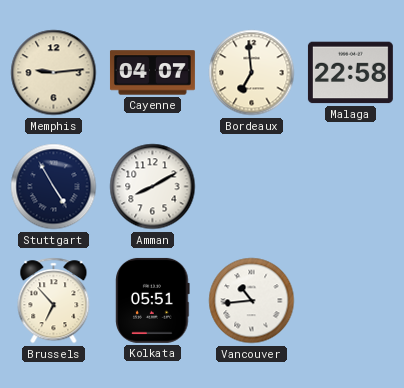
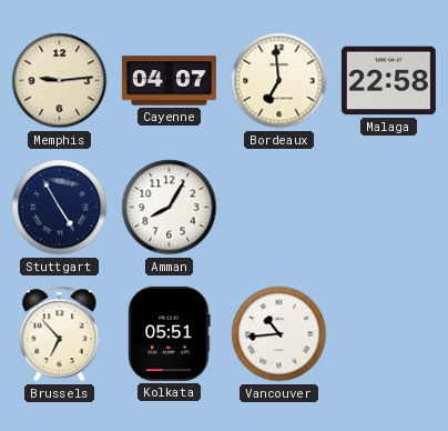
Amman: 8:10 -> 8:05 (170, 208)
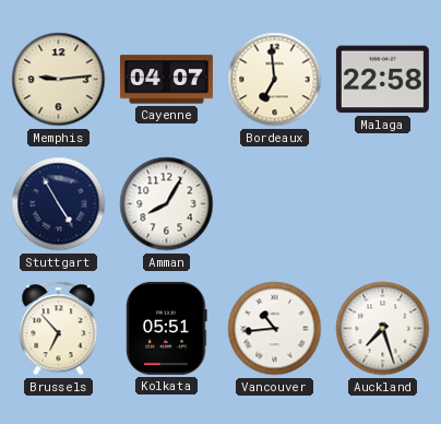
Auckland: none -> 7:27 (383, 329)
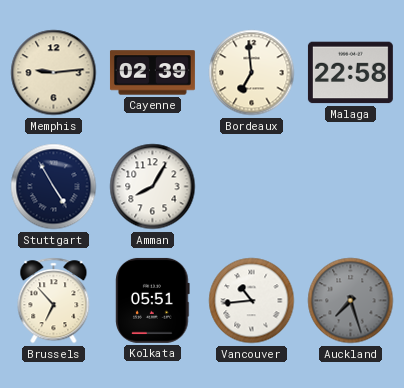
Cayenne: 04:07 -> 02:39 (152, 73)
Auckland dial: white -> grey (351, 301)
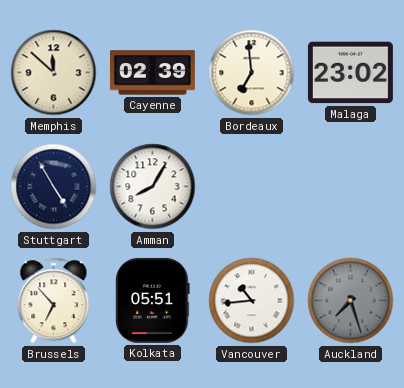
Memphis: 9:14 -> 11:52 (54, 73)
Malaga: 22:58 -> 23:02 (350, 73)
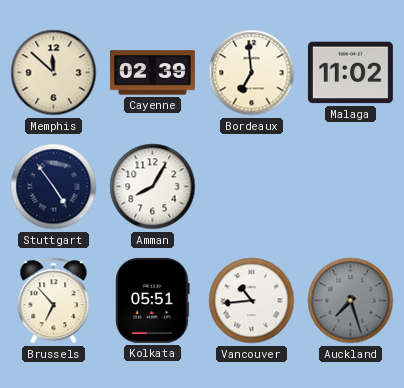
Malaga: 23:02 -> 11:02 (350, 73)
Stuttgart: 4:55 -> 4:54 (54, 187)
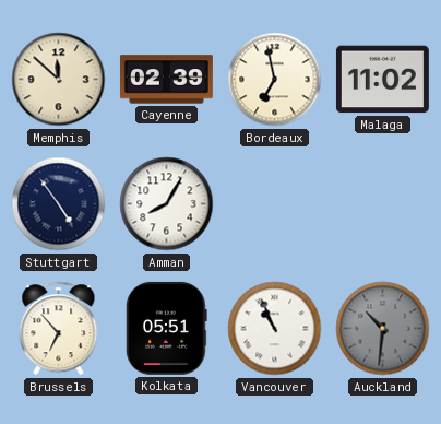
Bordeaux: 6:59 -> 6:58 (275, 80)
Vancouver: 10:44 -> 10:56 (275, 329)
Auckland: 7:27 -> 10:31 (383, 329)
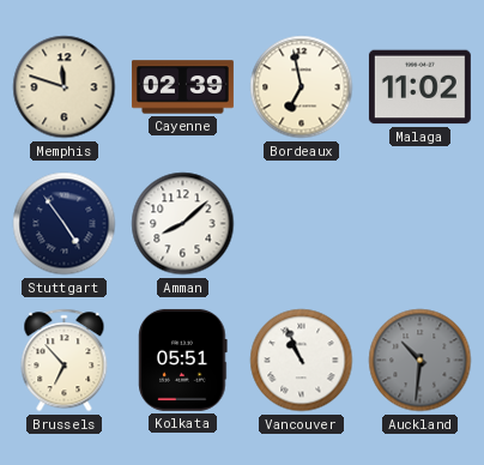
Memphis: 11:52 -> 11:48 (65, 87)
Amman: 8:05 -> 8:08 (183, 224)
